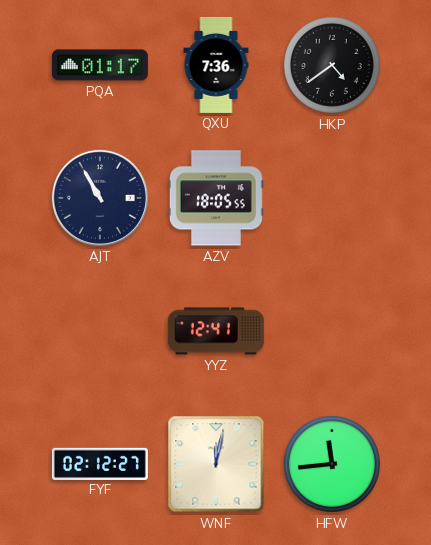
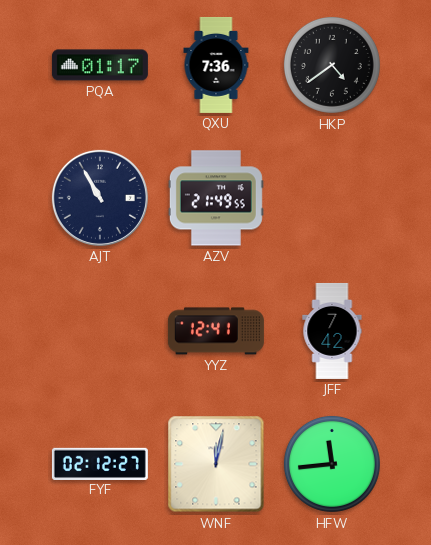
AZV: 18:05 -> 21:49 (216, 198)
JFF: none -> 7:42 (332, 331)
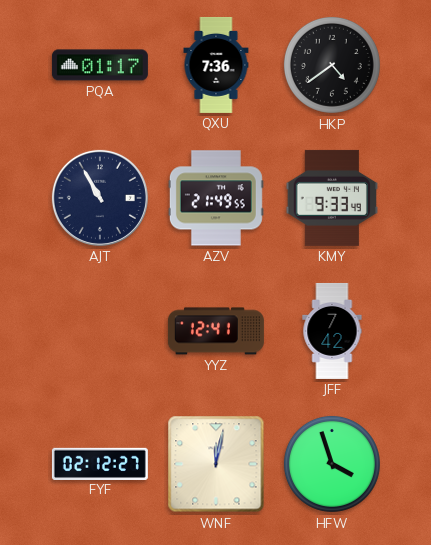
KMY: none -> 9:33 (331, 198)
HFW: 11:44 -> 3:57 (332, 464)
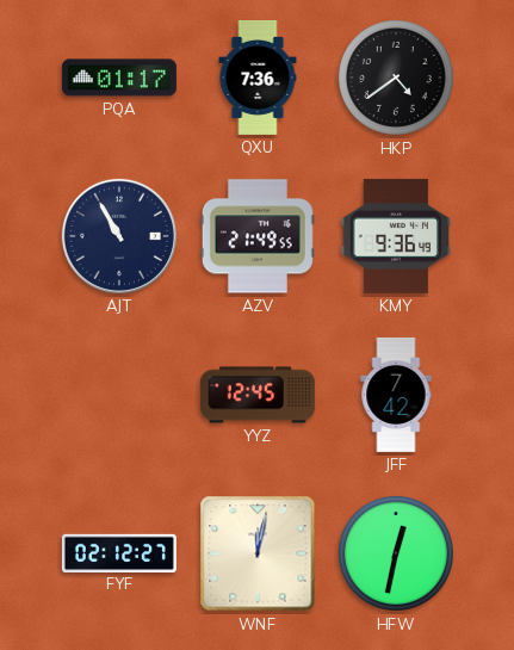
KMY: 9:33 -> 9:36 (395, 236)
YYZ: 12:41 -> 12:45 (258, 395)
HFW: 3:57 -> 12:32 (396, 553)
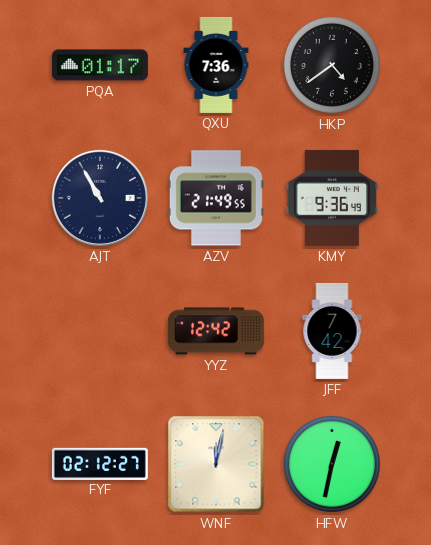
YYZ: 12:45 -> 12:42 (216, 331)
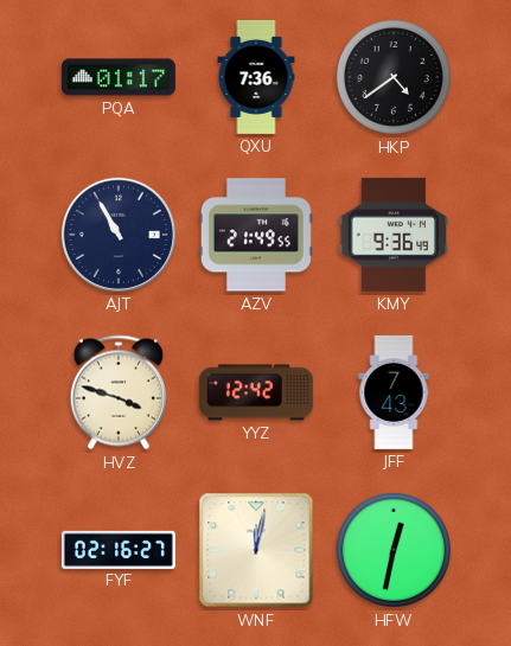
HVZ: none -> 3:48 (119, 392)
JFF: 7:42 -> 7:43 (394, 392)
FYF: 02:12 -> 02:16 (119, 549)
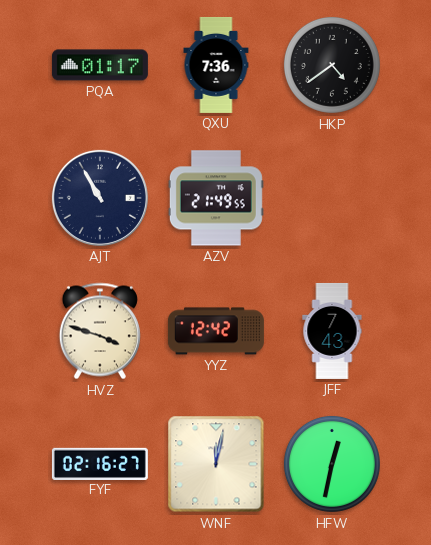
KMY: 9:36 -> none (392, 235)
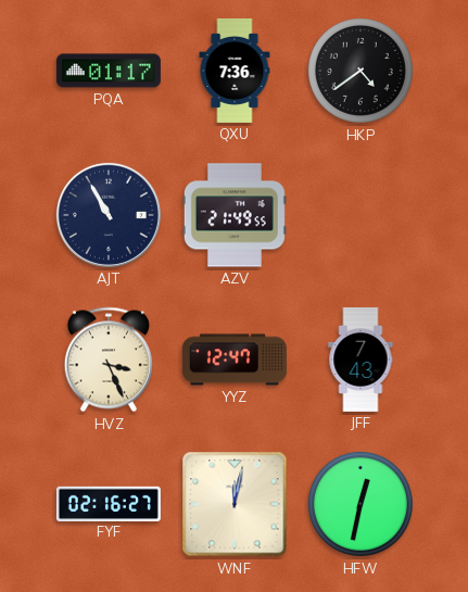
HVZ: 3:48 -> 3:26 (109, 360)
YYZ: 12:42 -> 12:47 (235, 360)
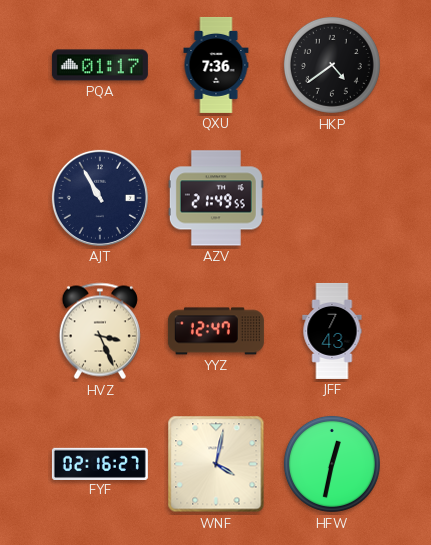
WNF: 12:02 -> 4:02 (216, 464)
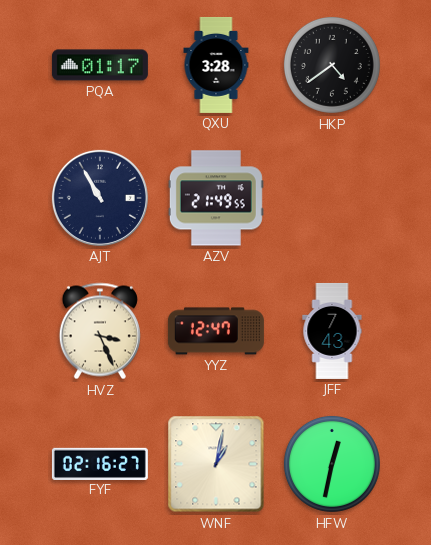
QXU: 7:36 -> 3:28 (216, 65)
WNF: 4:02 -> 1:02 (216, 464)
